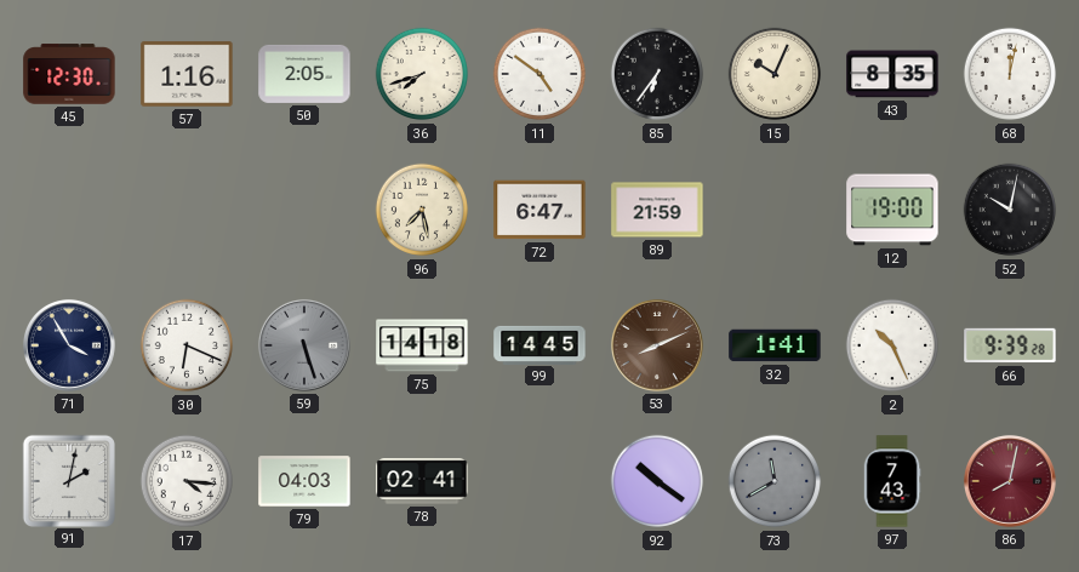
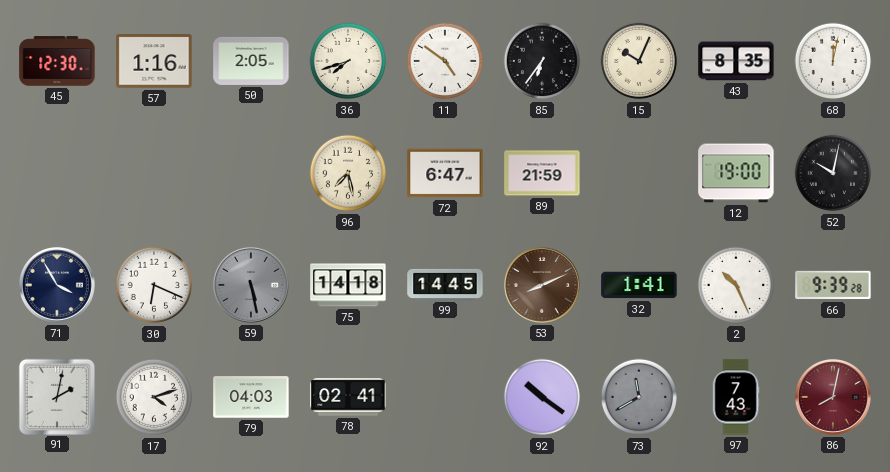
59: 5:27 -> 5:28 (251, 285)
17: 4:16 -> 4:12 (154, 397)
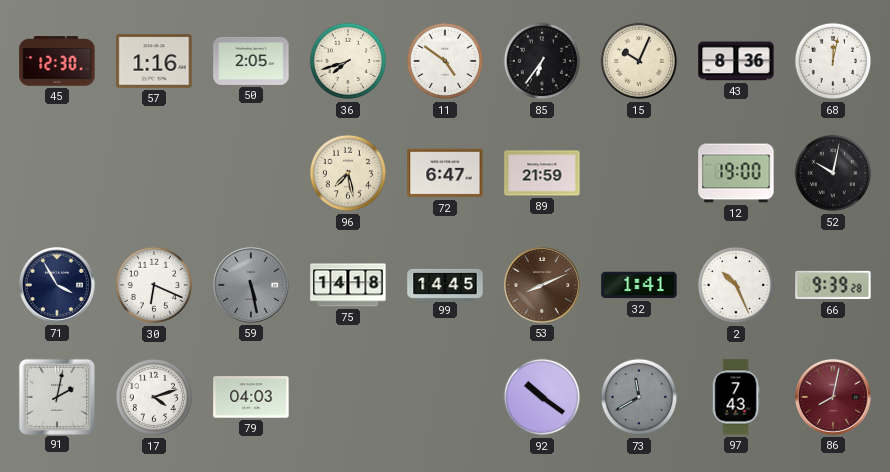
43: 8:35 -> 8:36 (736, 61)
78: 02:41 -> none (348, 397)
